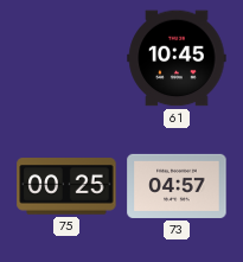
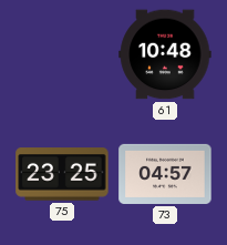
61: 10:45 -> 10:48 (165, 54)
75: 00:25 -> 23:25 (62, 174)
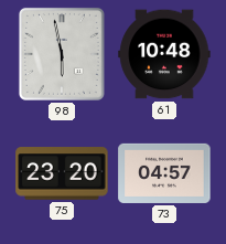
98: none -> 5:58 (62, 54)
75: 23:25 -> 23:20 (62, 173)
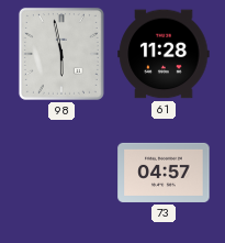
61: 10:48 -> 11:28 (164, 54)
75: 23:20 -> none (62, 173)
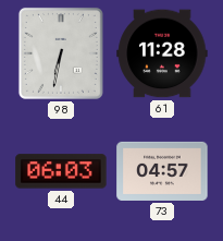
98: 5:58 -> 6:32 (61, 53)
44: none -> 06:03 (61, 171)
